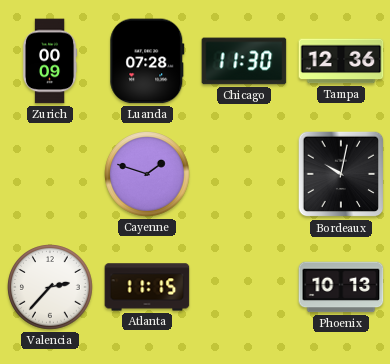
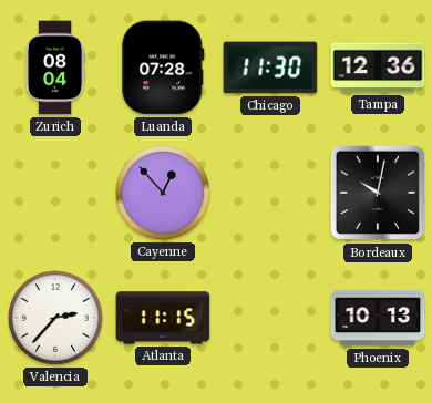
Zurich: 00:09 -> 08:04 (55, 68)
Cayenne: 1:48 -> 12:53 (163, 193)
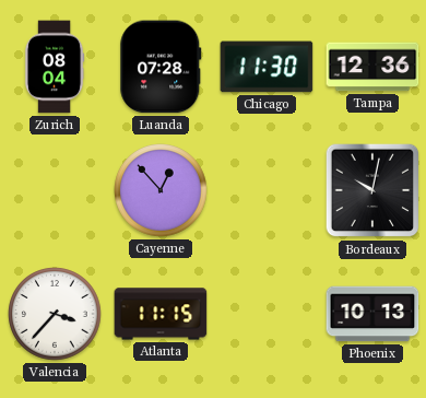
Valencia: 2:37 -> 3:37 (55, 314)
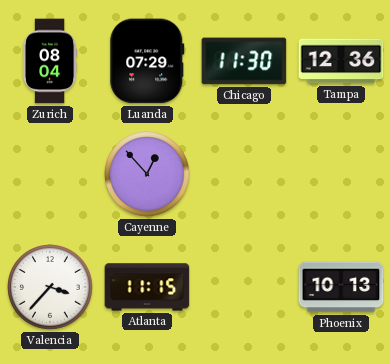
Luanda: 07:28 -> 07:29 (147, 61)
Bordeaux: 10:02 -> none (372, 190)
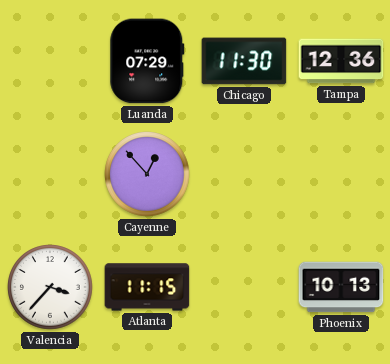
Zurich: 08:04 -> none (50, 61)
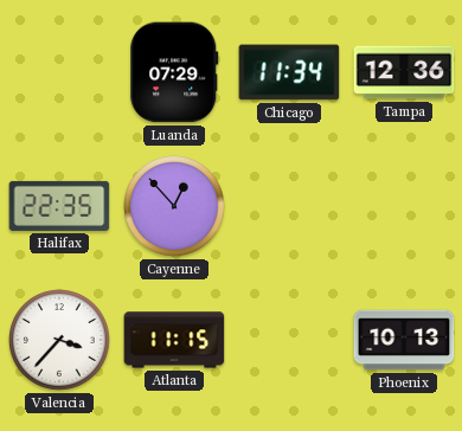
Chicago: 11:30 -> 11:34 (289, 72)
Halifax: none -> 22:35 (59, 206)
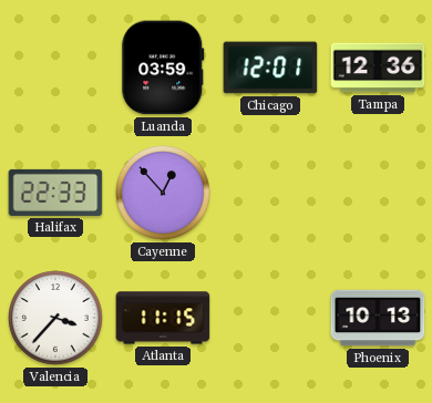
Luanda: 07:29 -> 03:59 (163, 68)
Chicago: 11:34 -> 12:01 (270, 68)
Halifax: 22:35 -> 22:33 (55, 193)
